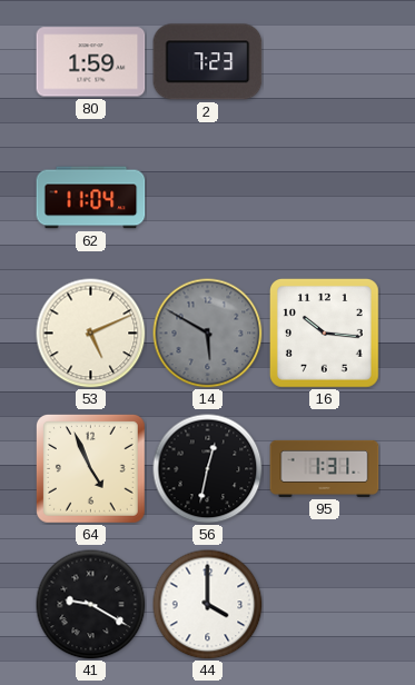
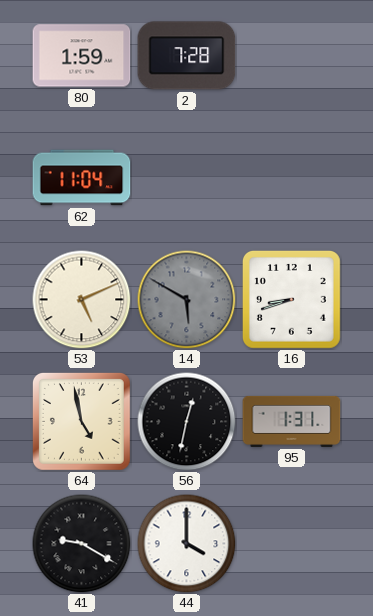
2: 7:23 -> 7:28 (187, 56)
16: 10:16 -> 8:42 (292, 300)
64: 4:56 -> 4:58 (82, 422)
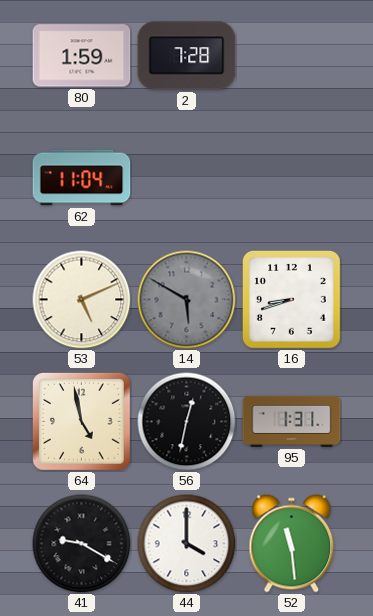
52: none -> 11:29 (292, 544)
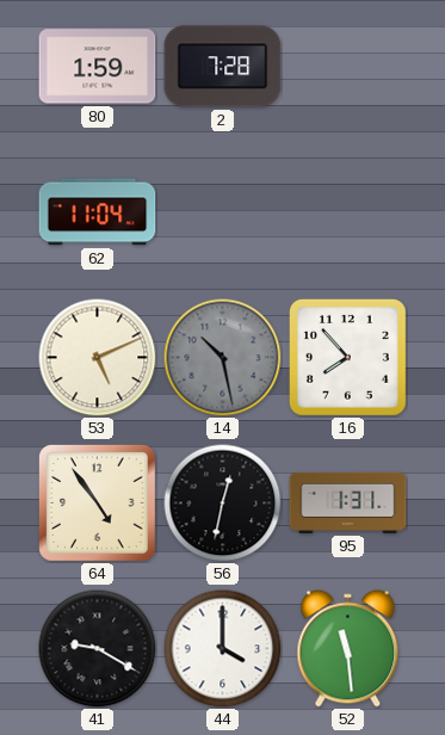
14: 5:50 -> 10:28 (223, 358)
16: 8:42 -> 7:53 (348, 358)
64: 4:58 -> 4:54 (98, 504)
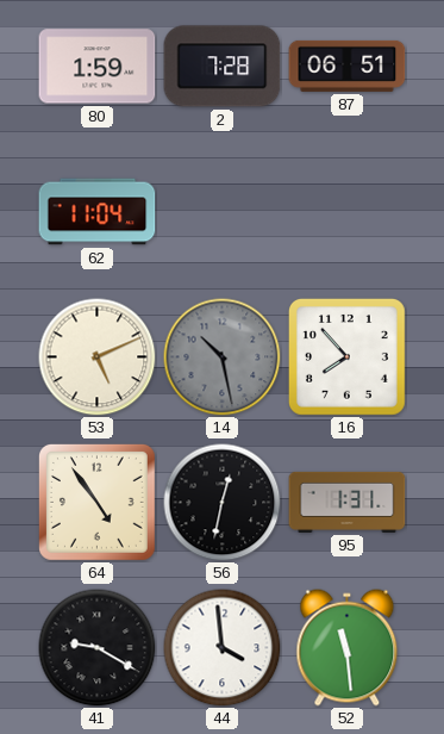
87: none -> 06:51 (348, 66)
44: 4:00 -> 3:59 (223, 648)
